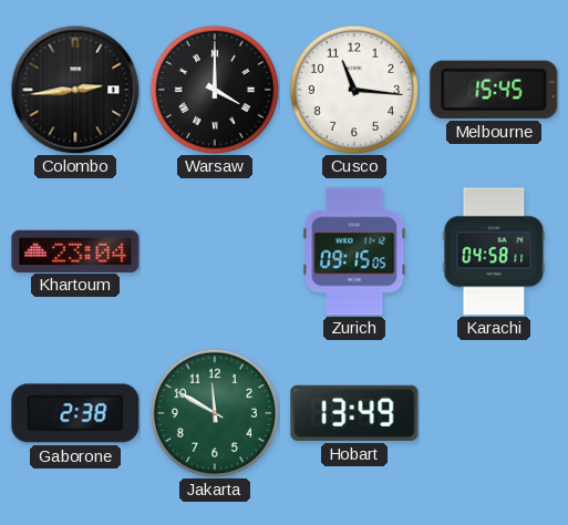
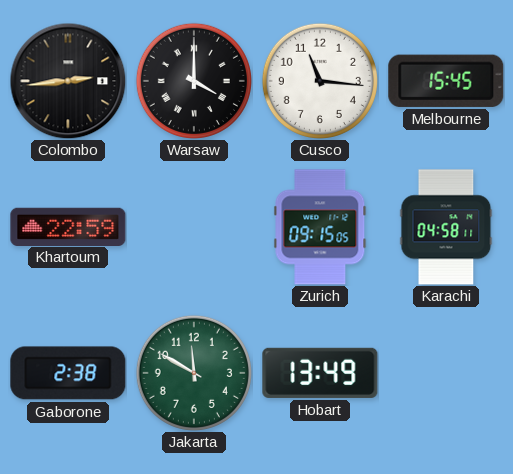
Khartoum: 23:04 -> 22:59 (68, 226)
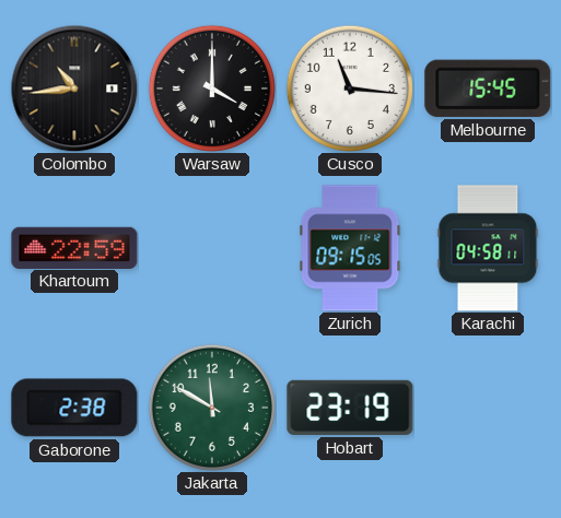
Colombo: 2:44 -> 10:44 (74, 89)
Hobart: 13:49 -> 23:19 (350, 408)
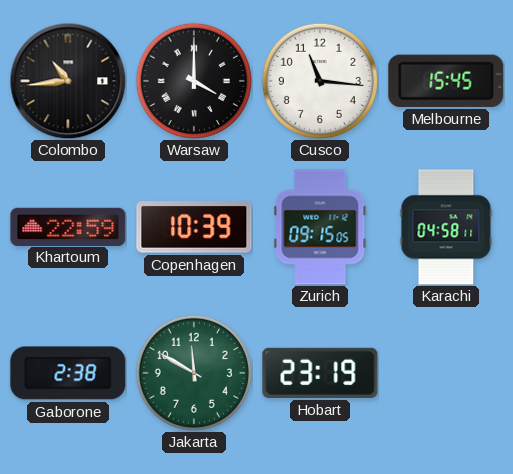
Copenhagen: none -> 10:39 (194, 227)
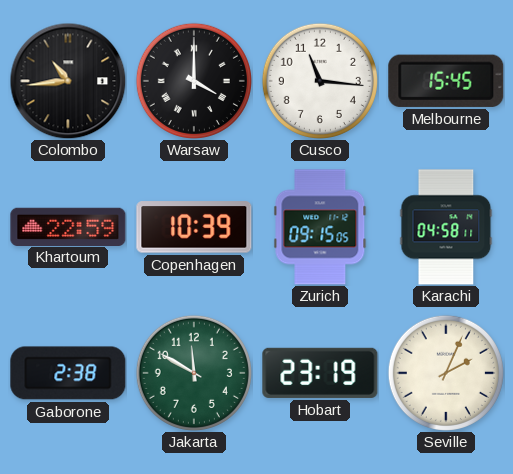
Seville: none -> 2:04 (446, 373)
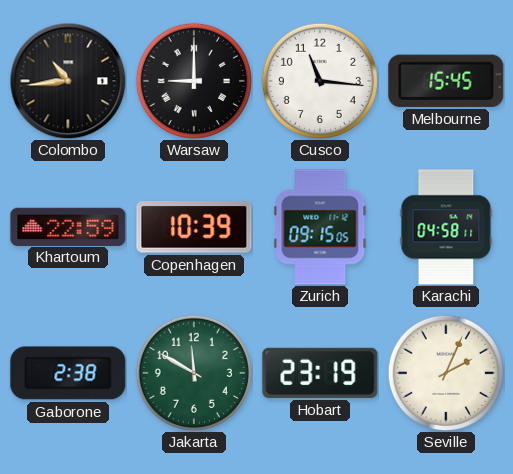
Warsaw: 4:00 -> 9:00 (194, 81)
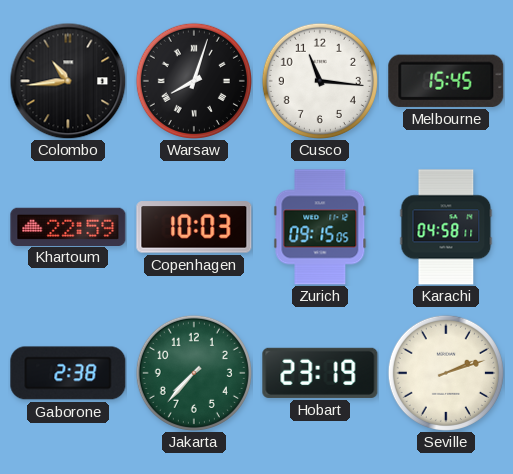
Warsaw: 9:00 -> 8:03 (194, 81)
Copenhagen: 10:39 -> 10:03 (194, 227)
Jakarta: 11:50 -> 7:37 (194, 373)
Seville: 2:04 -> 2:12 (446, 373)
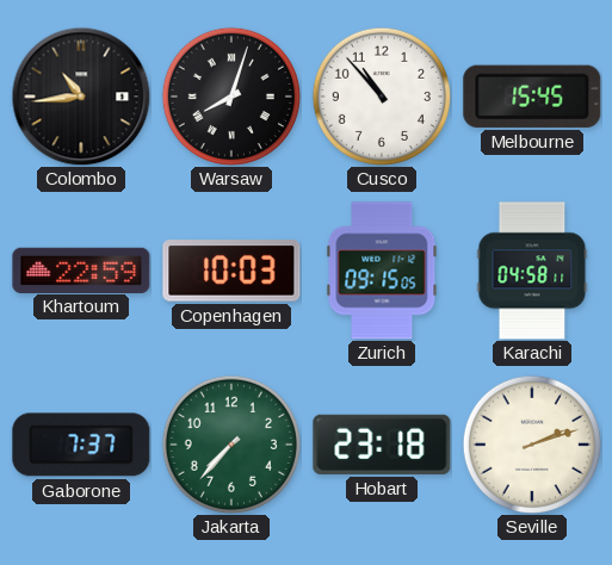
Cusco: 11:16 -> 10:53 (382, 97)
Gaborone: 2:38 -> 7:37 (81, 445)
Hobart: 23:19 -> 23:18 (382, 445)
